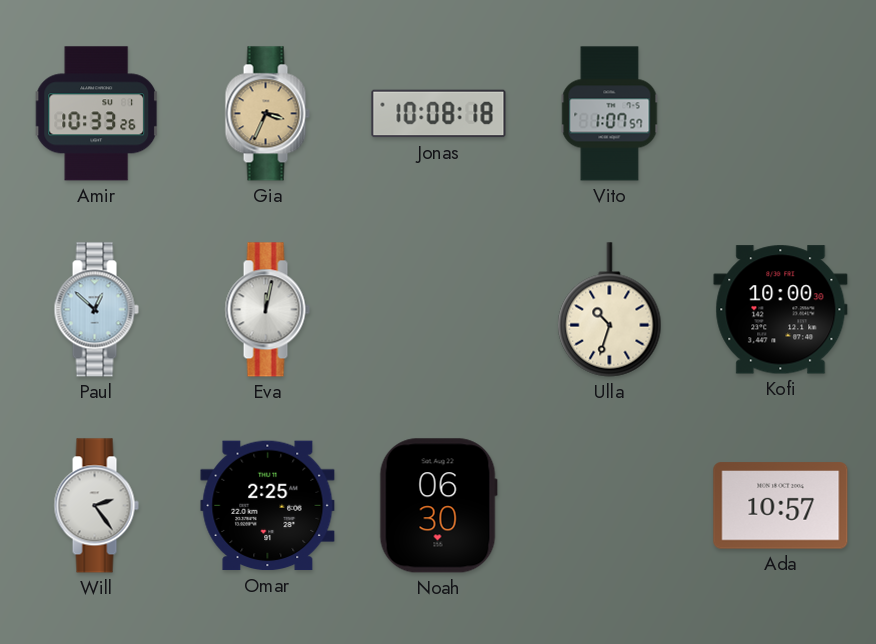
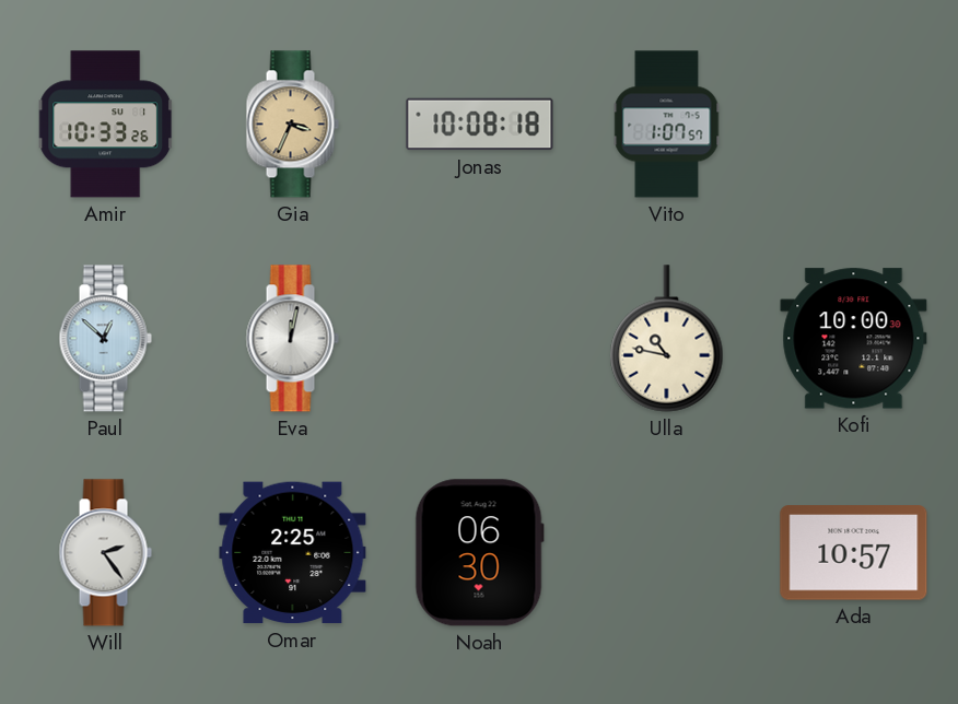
Ulla: 10:33 -> 10:47 (667, 339)
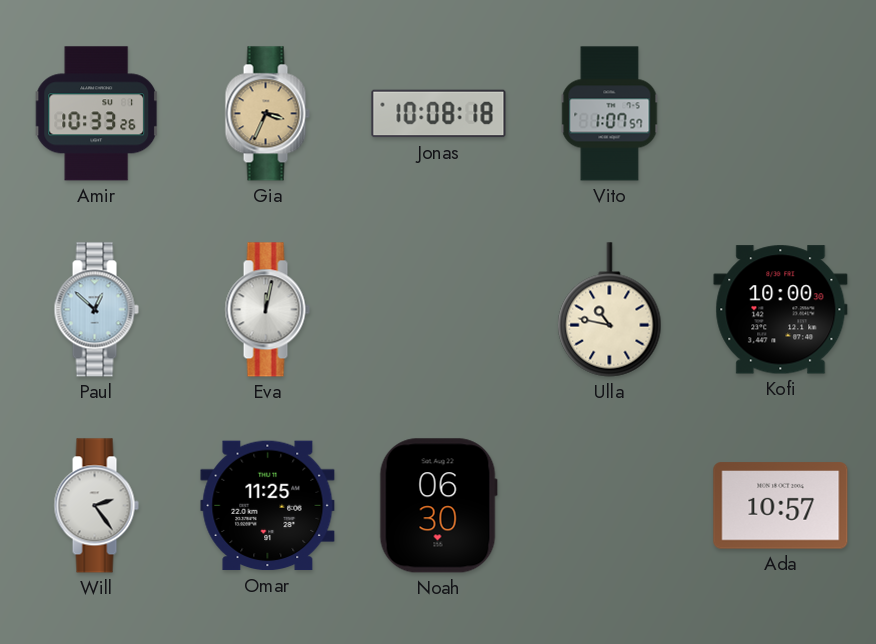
Omar: 2:25 -> 11:25 (268, 506)
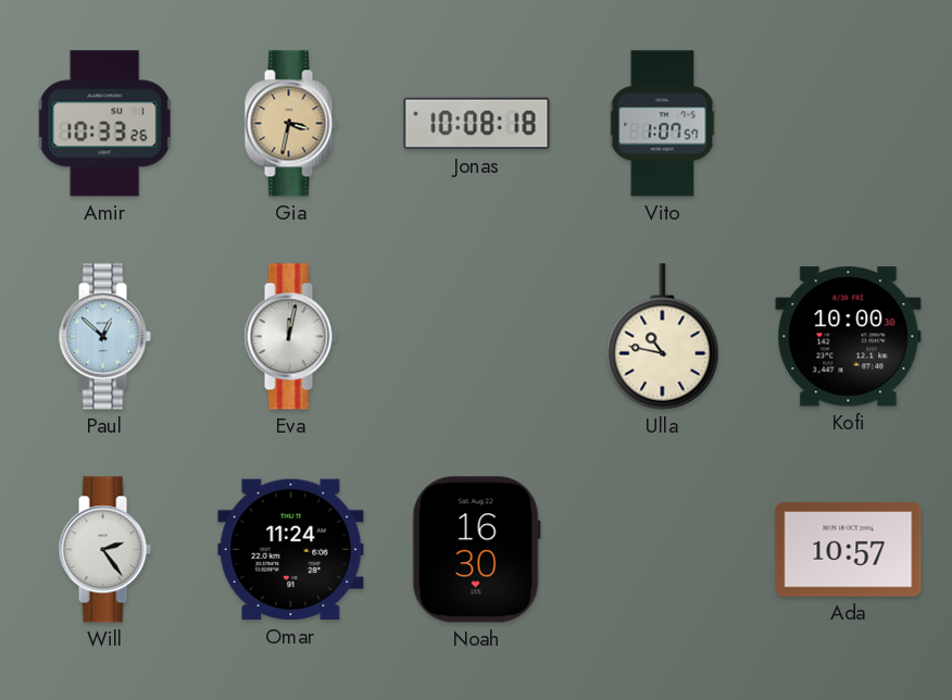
Gia: 3:34 -> 3:32 (290, 124)
Omar: 11:25 -> 11:24 (291, 550)
Noah: 06:30 -> 16:30 (476, 550)
